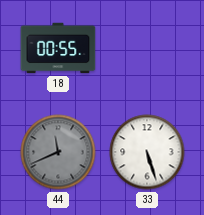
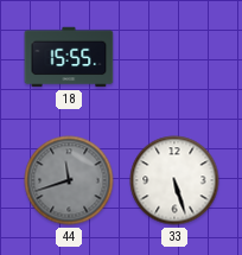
18: 00:55 -> 15:55 (69, 57)
44: 11:41 -> 11:42 (69, 180)
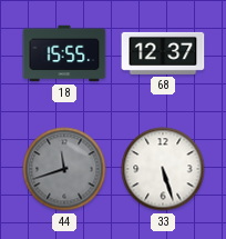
68: none -> 12:37 (163, 53)
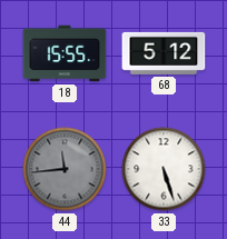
68: 12:37 -> 5:12 (164, 53)
44: 11:42 -> 11:44 (65, 169)
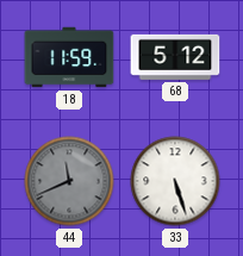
18: 15:55 -> 11:59 (69, 57)
44: 11:44 -> 11:41 (69, 181)
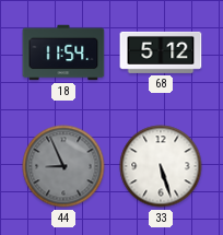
18: 11:59 -> 11:54 (63, 52)
44: 11:41 -> 8:56 (63, 166)
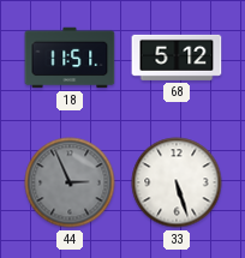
18: 11:54 -> 11:51 (70, 58)
44: 8:56 -> 2:56 (70, 182)
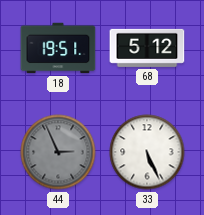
18: 11:51 -> 19:51 (58, 48)
33: 5:27 -> 5:26 (147, 152)
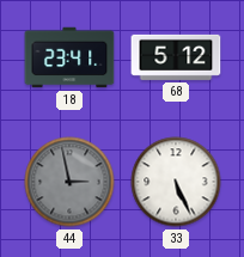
18: 19:51 -> 23:41 (69, 57)
44: 2:56 -> 2:58 (69, 182)
